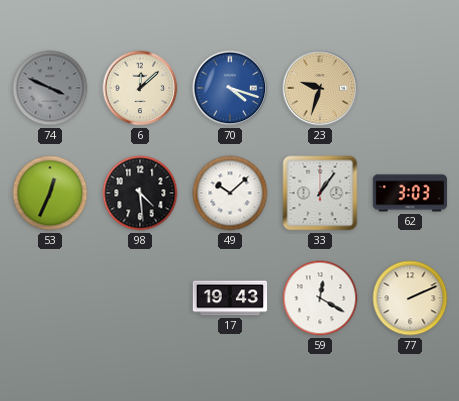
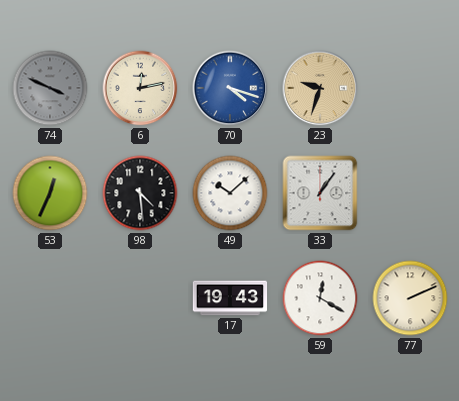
6: 12:08 -> 12:13 (140, 88)
62: 3:03 -> none (410, 193)
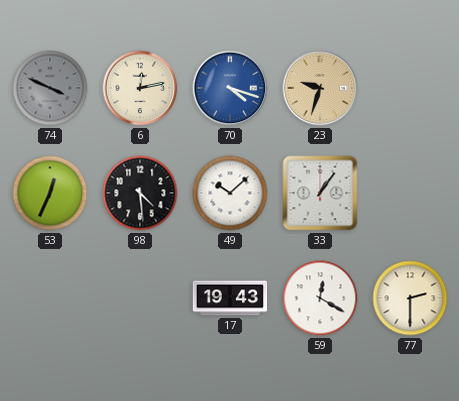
77: 2:11 -> 2:30 (410, 298)
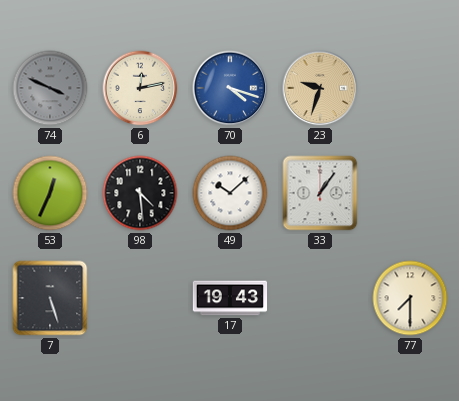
7: none -> 5:27 (50, 298)
59: 12:20 -> none (320, 298)
77: 2:30 -> 7:30 (410, 298)
